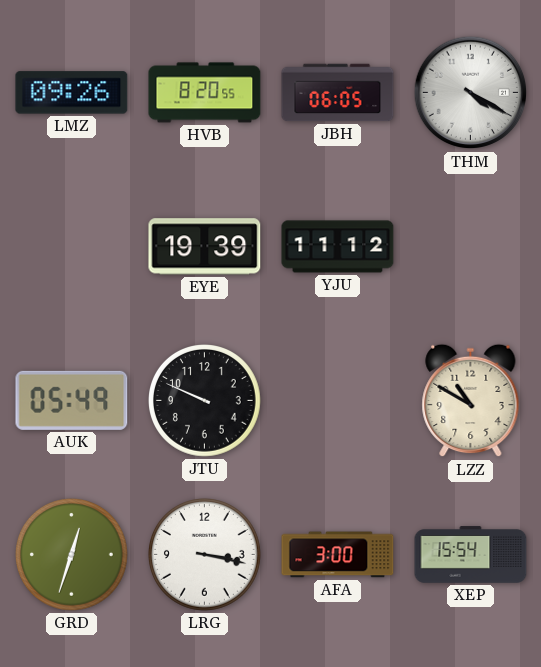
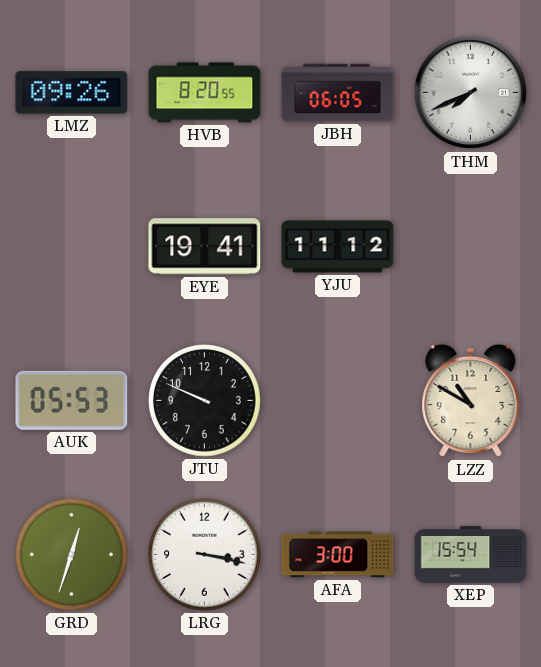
THM: 4:20 -> 7:41 (471, 93)
EYE: 19:39 -> 19:41 (205, 247)
AUK: 05:49 -> 05:53 (72, 400)
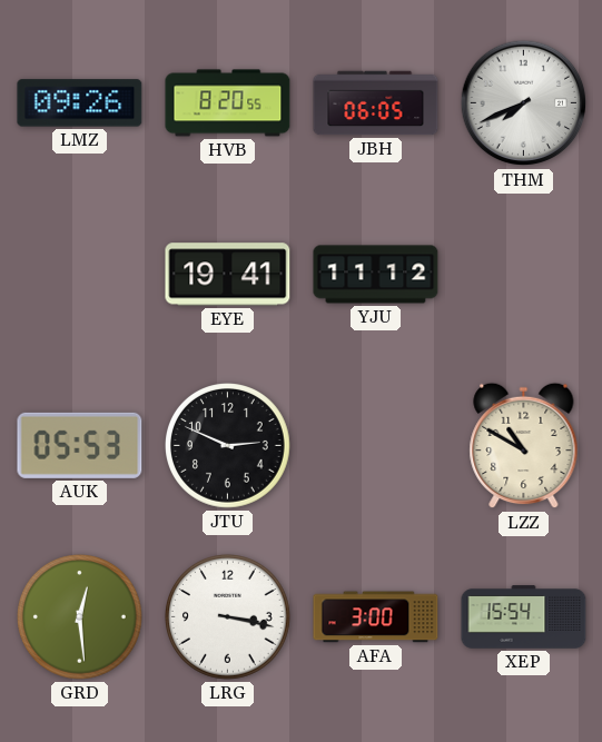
JTU: 9:49 -> 2:49 (228, 446)
GRD: 12:33 -> 12:29 (80, 617)
